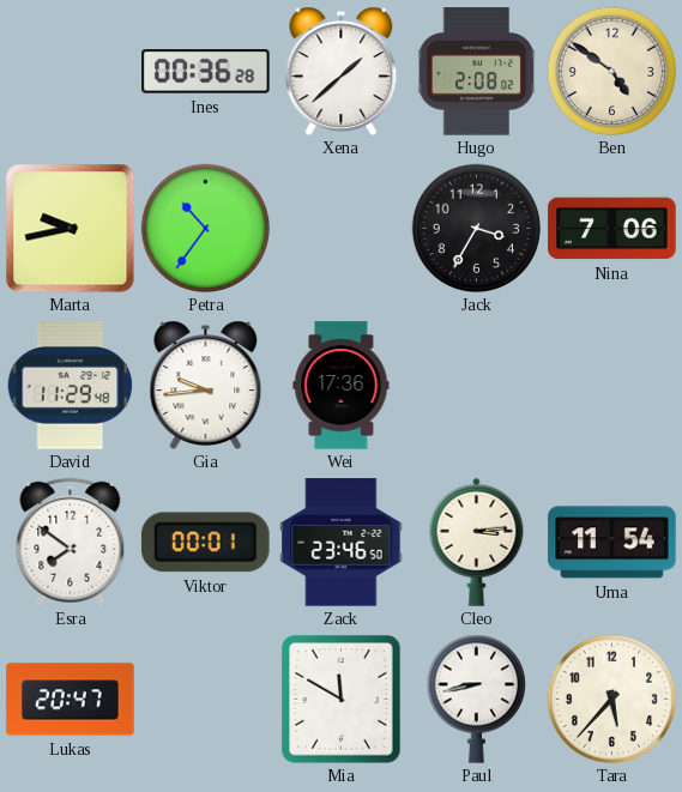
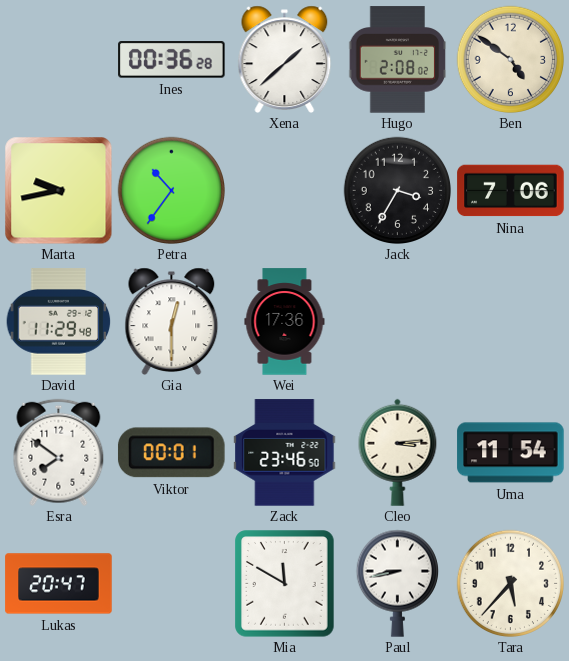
Gia: 9:44 -> 12:30 (172, 321)
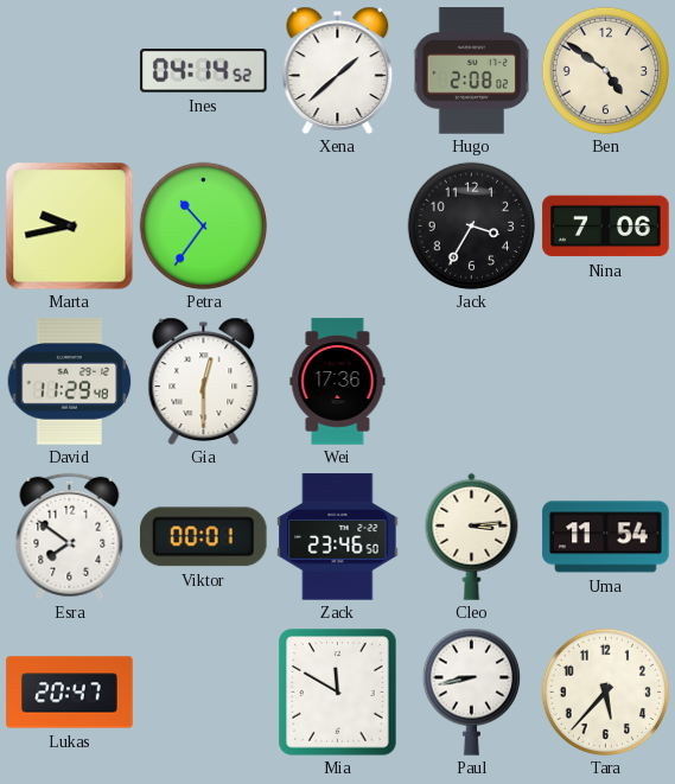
Ines: 00:36 -> 04:14 (204, 71)
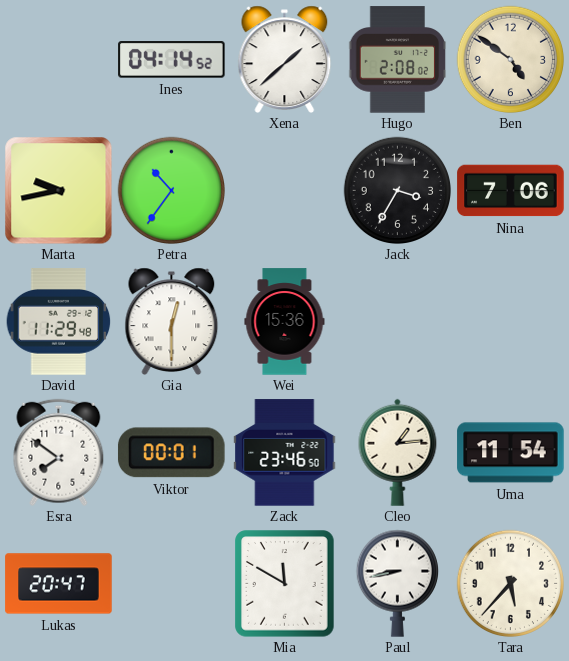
Wei: 17:36 -> 15:36 (285, 322)
Cleo: 3:14 -> 1:14 (398, 452)
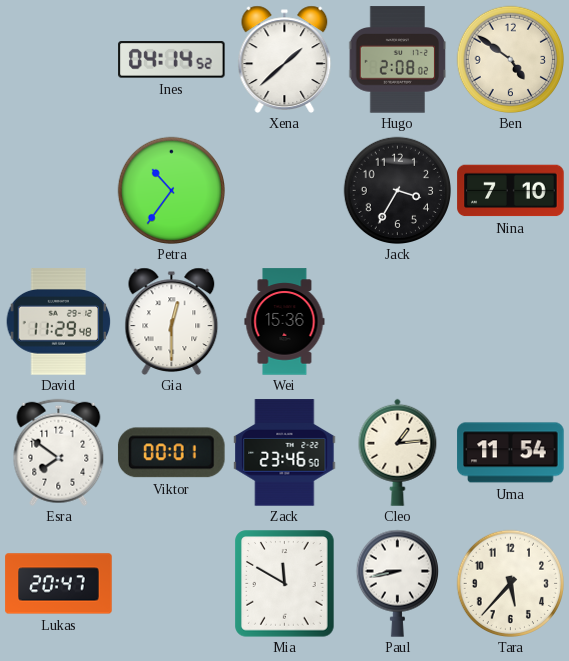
Marta: 9:43 -> none (58, 190)
Nina: 7:06 -> 7:10 (511, 191)
